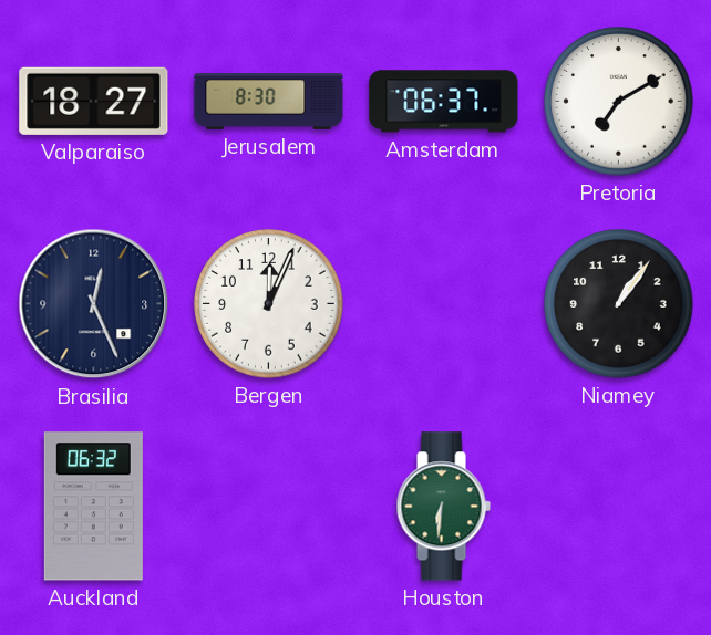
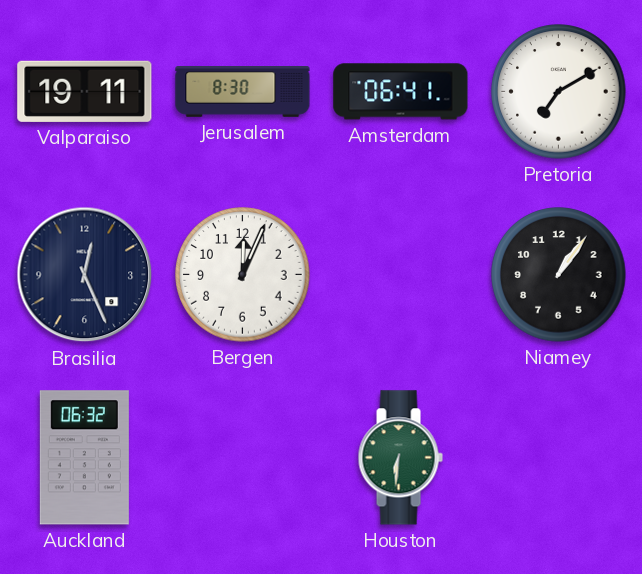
Valparaiso: 18:27 -> 19:11 (85, 91)
Amsterdam: 06:37 -> 06:41 (401, 92)
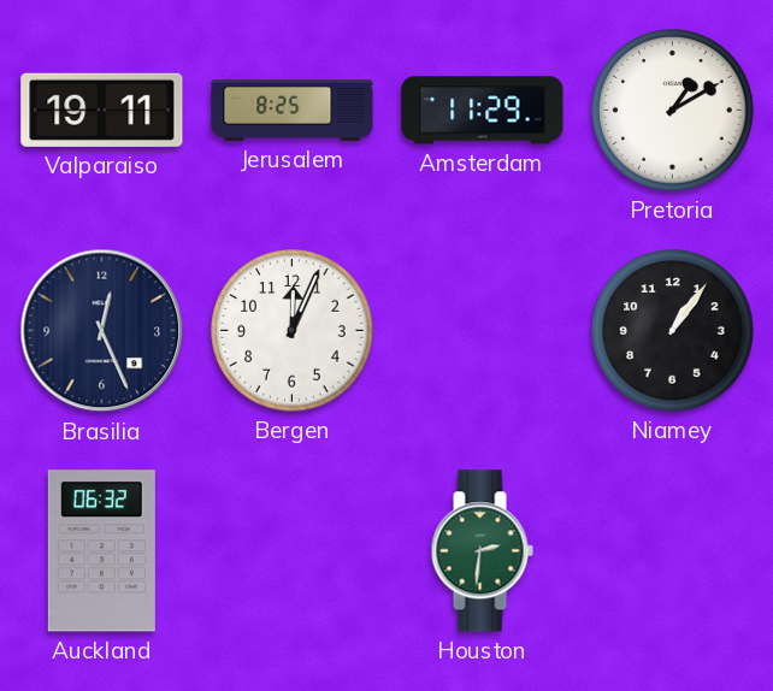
Jerusalem: 8:30 -> 8:25 (293, 111)
Amsterdam: 06:41 -> 11:29 (483, 111)
Pretoria: 7:10 -> 1:10 (673, 111)
Houston: 6:31 -> 2:31 (482, 551)
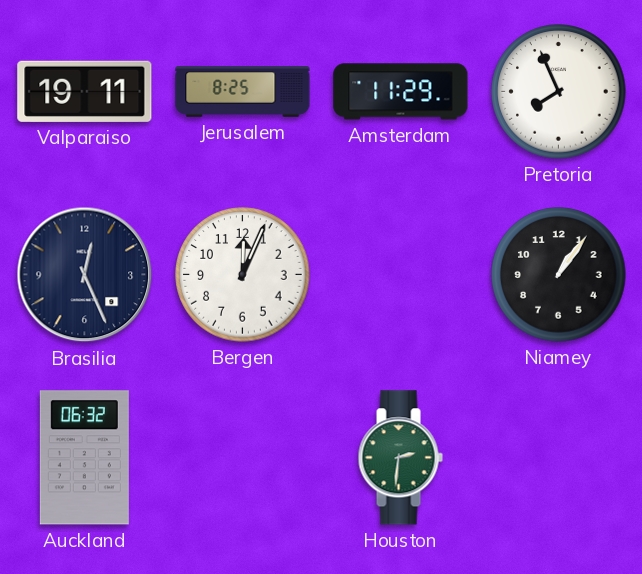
Pretoria: 1:10 -> 7:56 (559, 92)
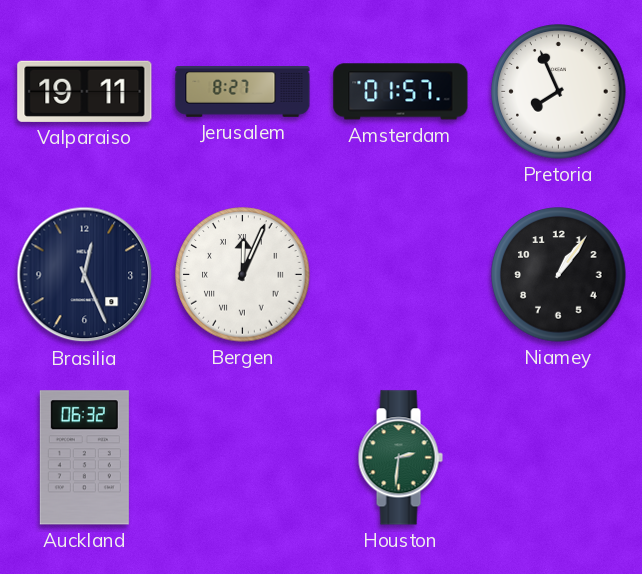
Jerusalem: 8:25 -> 8:27 (243, 92)
Amsterdam: 11:29 -> 01:57 (401, 92)
Bergen numerals: Arabic -> Roman (243, 275)
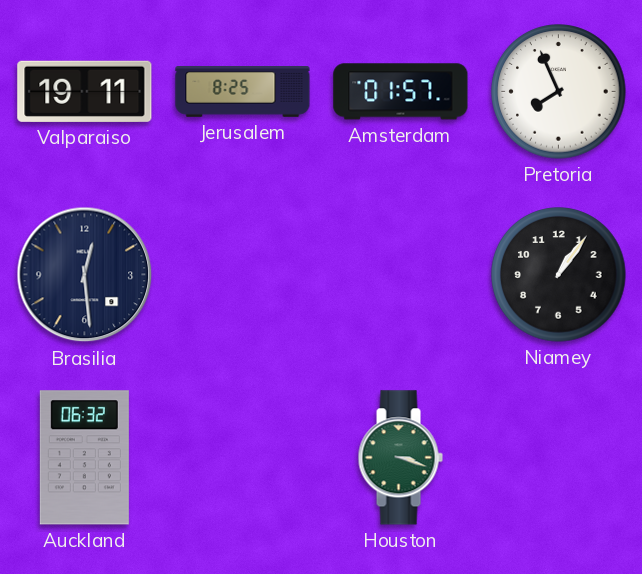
Jerusalem: 8:27 -> 8:25 (243, 92)
Brasilia: 12:26 -> 12:29 (85, 275)
Bergen: 12:04 -> none (243, 275)
Houston: 2:31 -> 3:18 (400, 458)
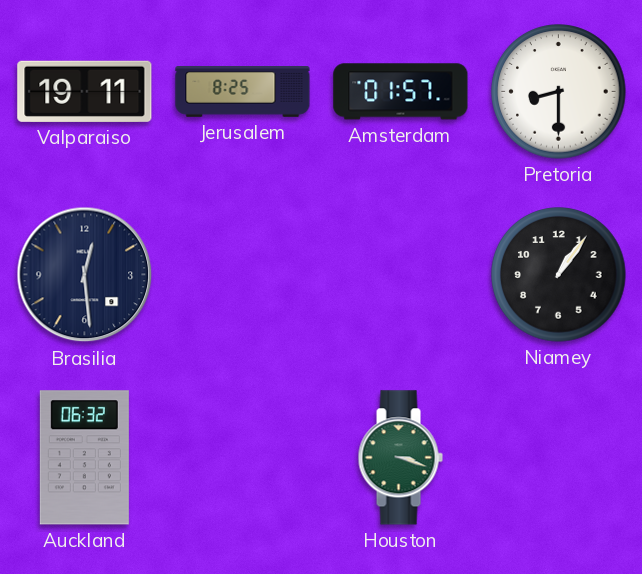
Pretoria: 7:56 -> 8:30 (559, 92)
